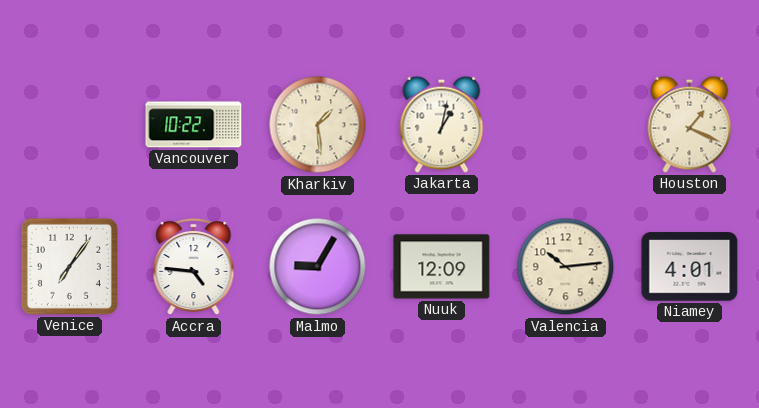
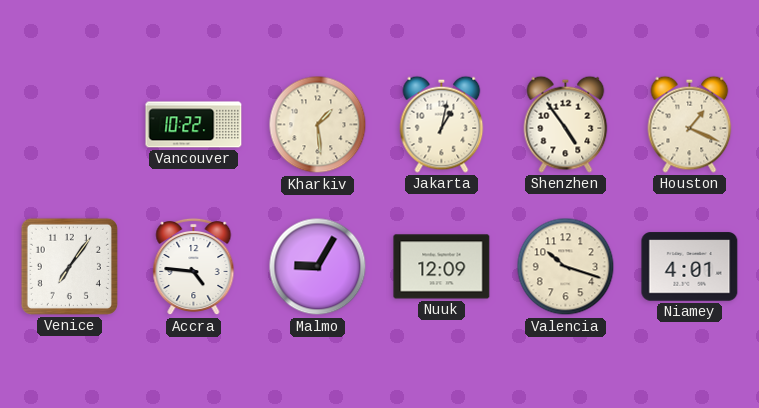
Shenzhen: none -> 4:54 (566, 124)
Valencia: 10:14 -> 10:18 (566, 267)
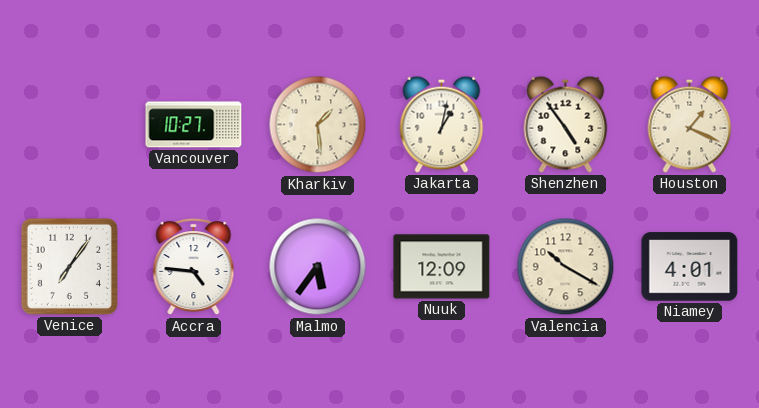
Vancouver: 10:22 -> 10:27 (194, 125)
Malmo: 9:05 -> 5:36 (318, 267)
Valencia: 10:18 -> 10:20 (566, 267)
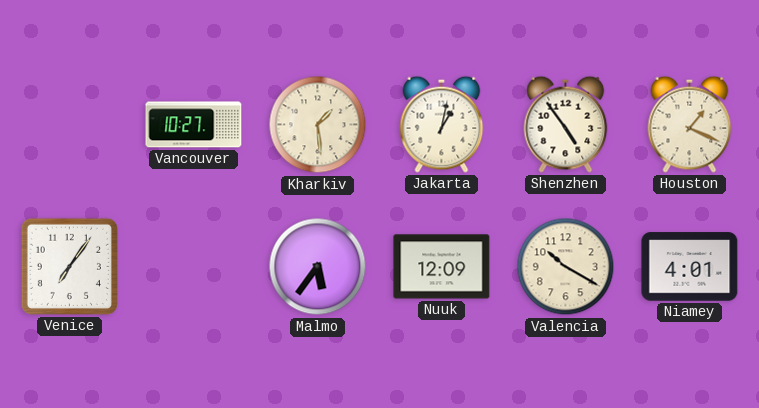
Accra: 4:46 -> none (194, 267)
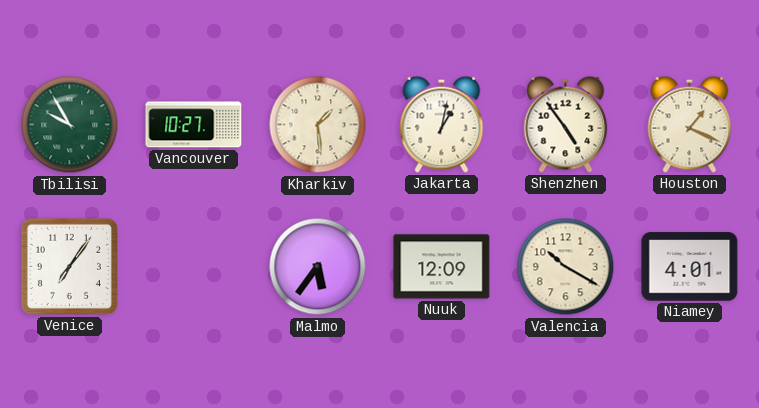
Tbilisi: none -> 9:55 (70, 125)
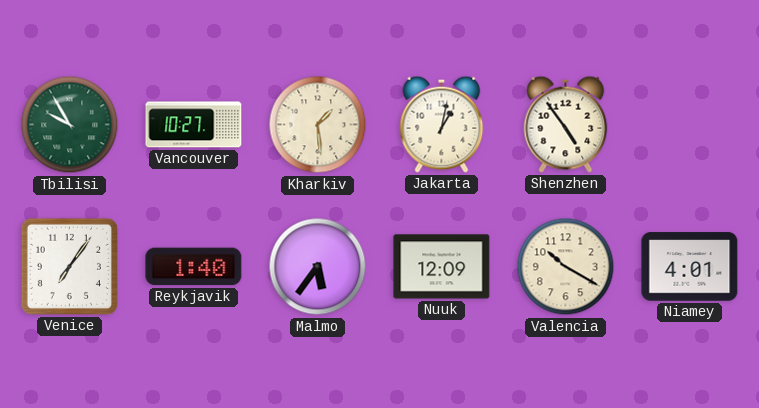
Houston: 1:19 -> none (690, 124)
Reykjavik: none -> 1:40 (194, 267)
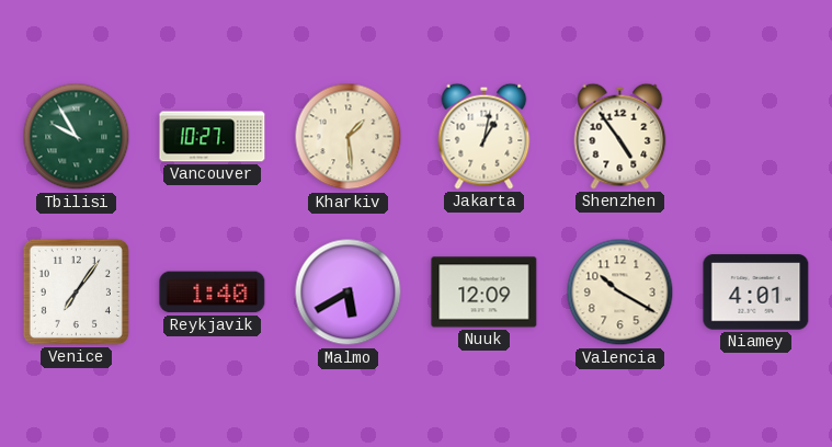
Malmo: 5:36 -> 5:40 (349, 293)
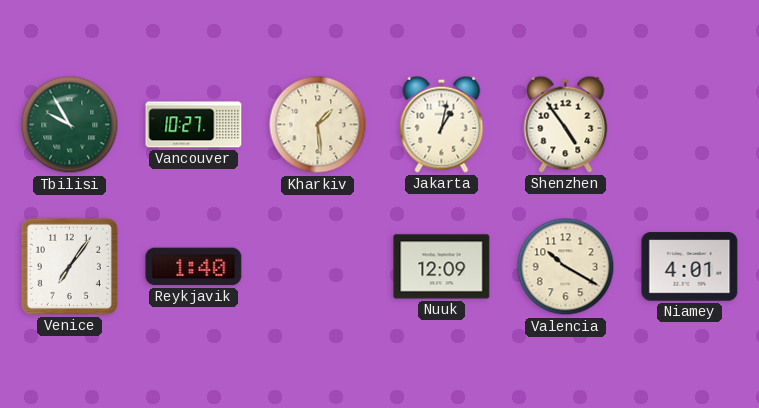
Malmo: 5:40 -> none (349, 293)
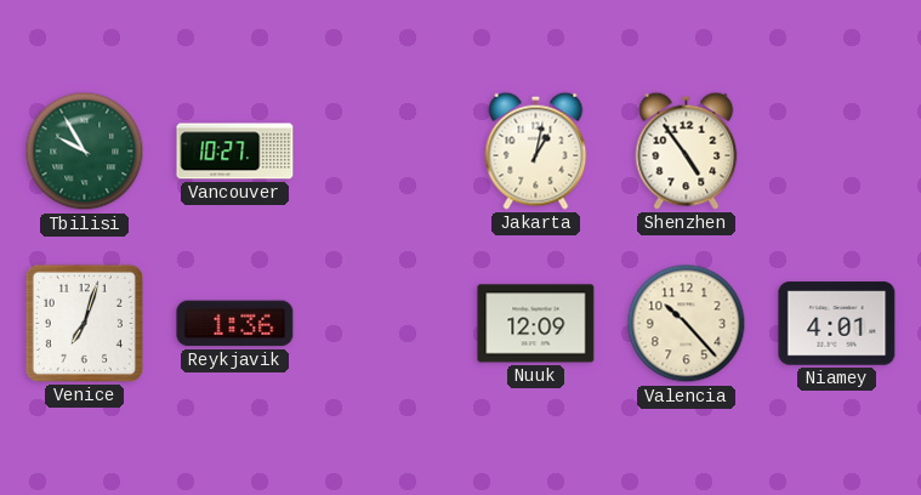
Kharkiv: 1:29 -> none (318, 125)
Venice: 7:06 -> 7:03 (84, 323)
Reykjavik: 1:40 -> 1:36 (235, 324)
Valencia: 10:20 -> 10:23 (687, 324)
